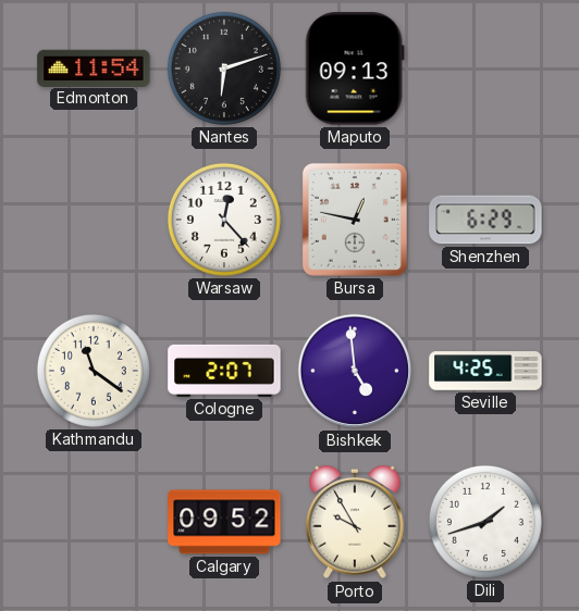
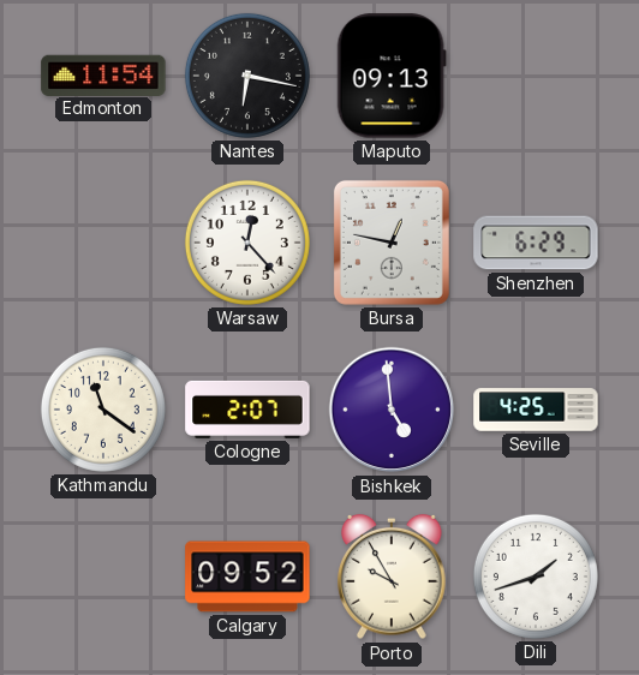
Nantes: 6:12 -> 6:17 (247, 76)
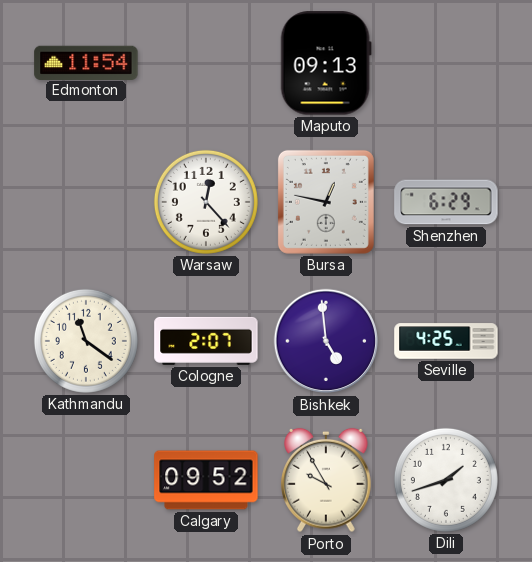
Nantes: 6:17 -> none (247, 76)
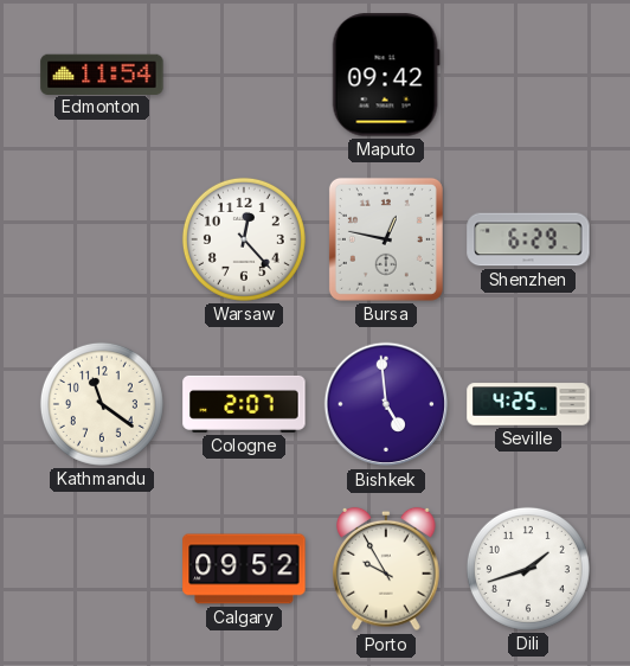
Maputo: 09:13 -> 09:42 (386, 75)
